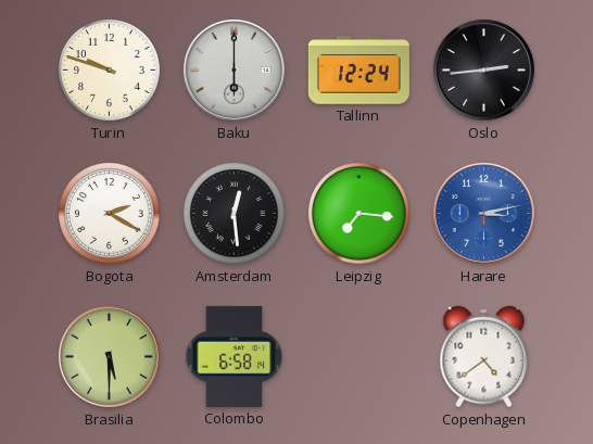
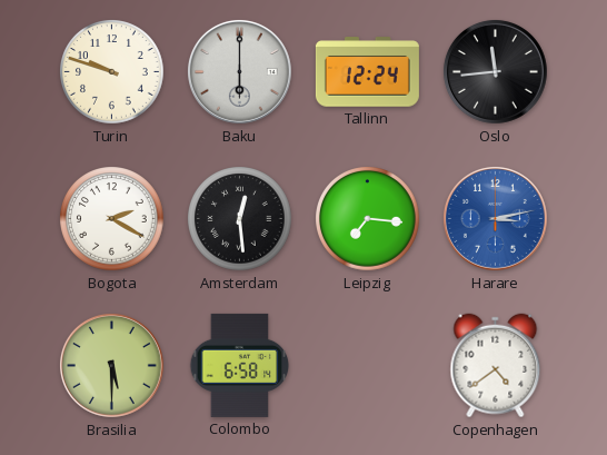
Oslo: 2:44 -> 11:44 (495, 71)
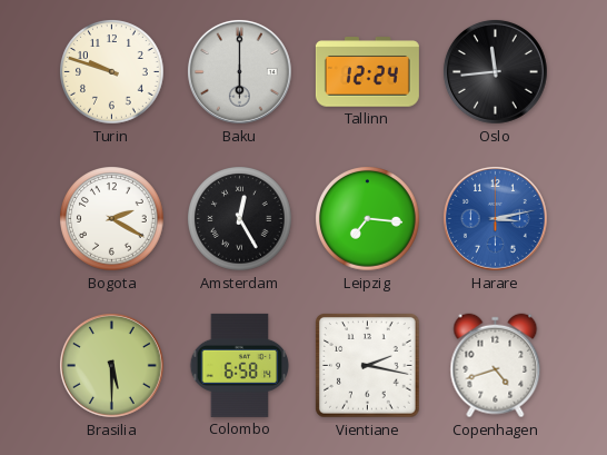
Amsterdam: 12:29 -> 12:25 (240, 219)
Vientiane: none -> 2:17 (368, 366)
Copenhagen: 4:39 -> 4:42 (496, 366)
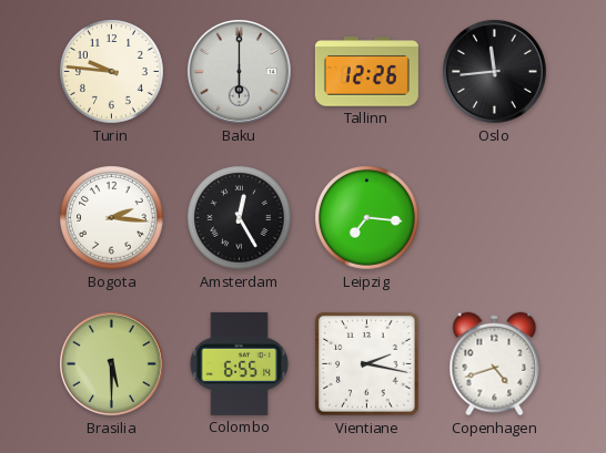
Turin: 9:48 -> 9:46 (112, 72)
Tallinn: 12:24 -> 12:26 (366, 72)
Bogota: 2:20 -> 2:16 (112, 218)
Harare: 3:13 -> none (495, 218)
Colombo: 6:58 -> 6:55 (240, 363)
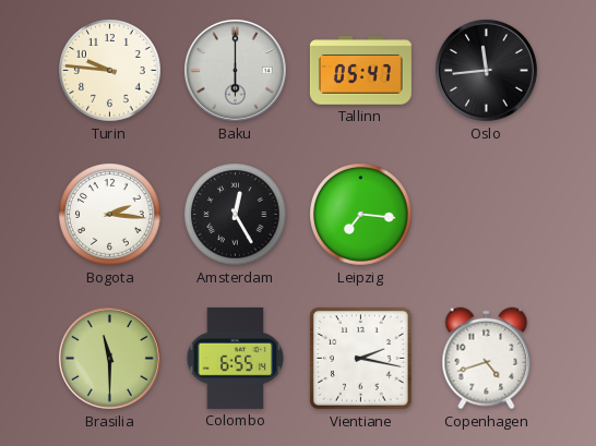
Tallinn: 12:26 -> 05:47 (360, 71)
Brasilia: 5:30 -> 11:30 (109, 358)
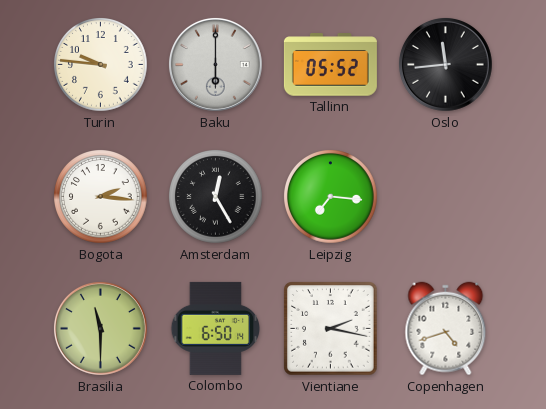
Tallinn: 05:47 -> 05:52 (330, 65)
Colombo: 6:55 -> 6:50 (216, 328)
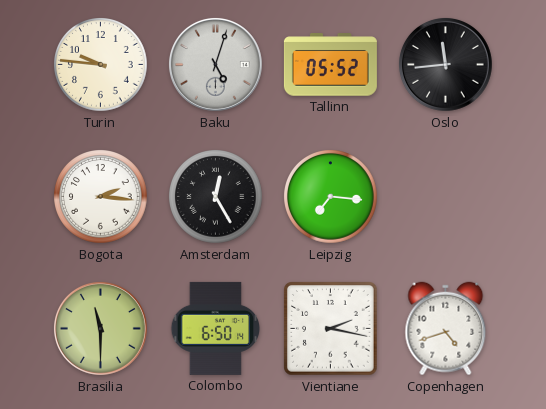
Baku: 6:00 -> 5:03 (215, 64)
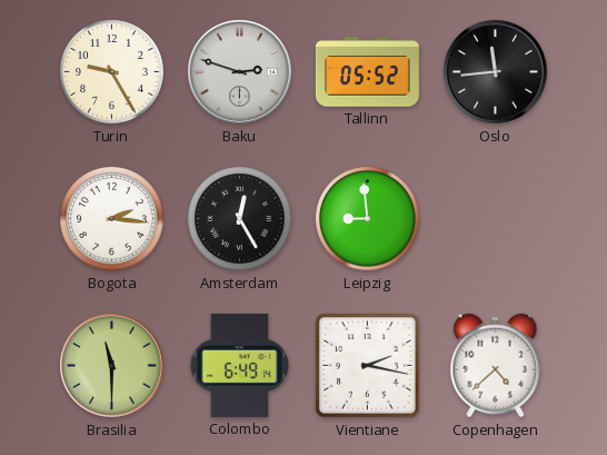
Turin: 9:46 -> 9:25 (112, 72)
Baku: 5:03 -> 2:48 (239, 71)
Leipzig: 7:16 -> 8:59 (368, 219)
Colombo: 6:50 -> 6:49 (240, 365)
Copenhagen: 4:42 -> 4:38 (496, 366)
